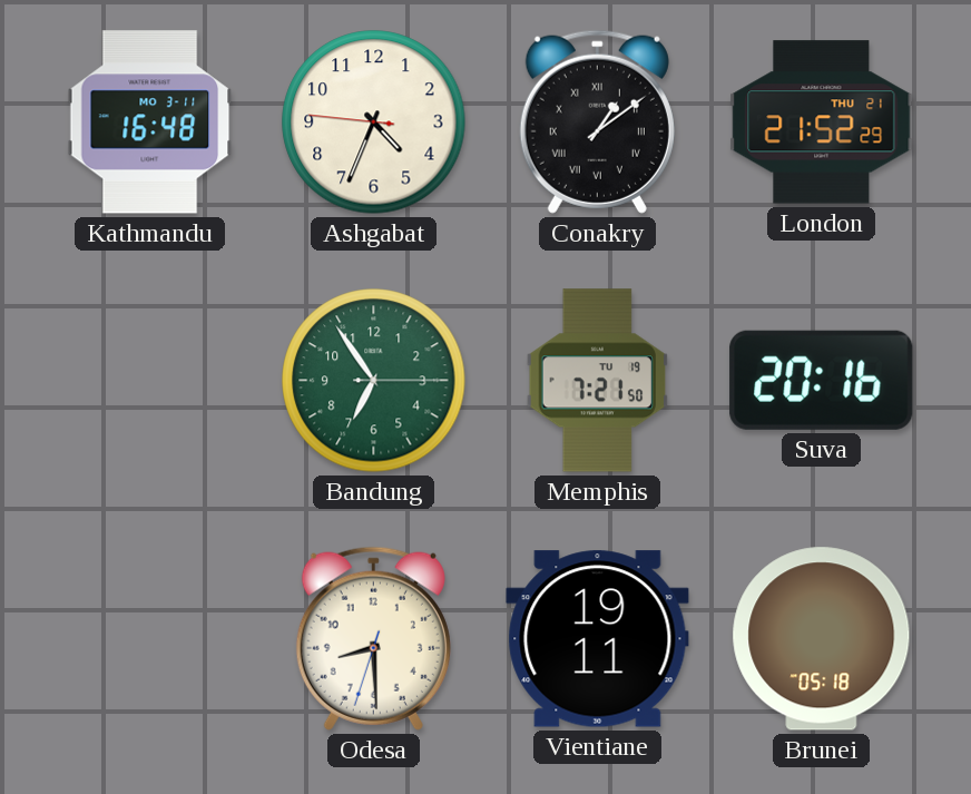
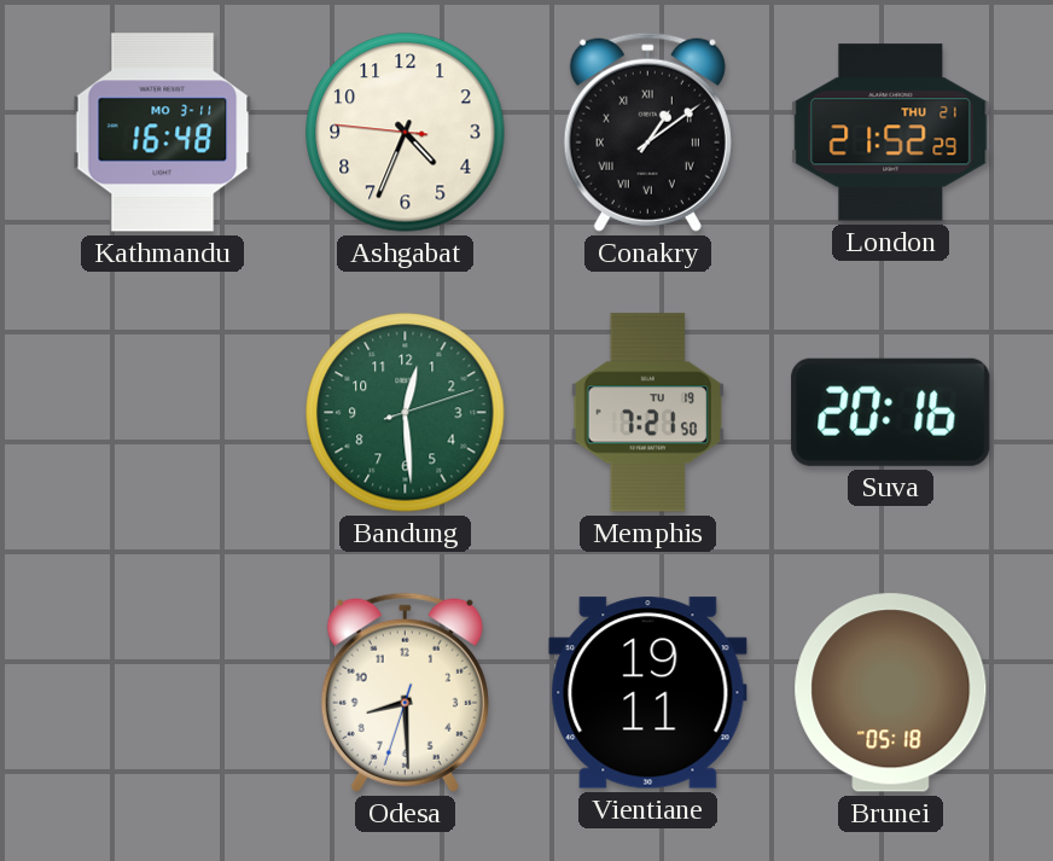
Bandung: 6:54 -> 12:29 (406, 413)
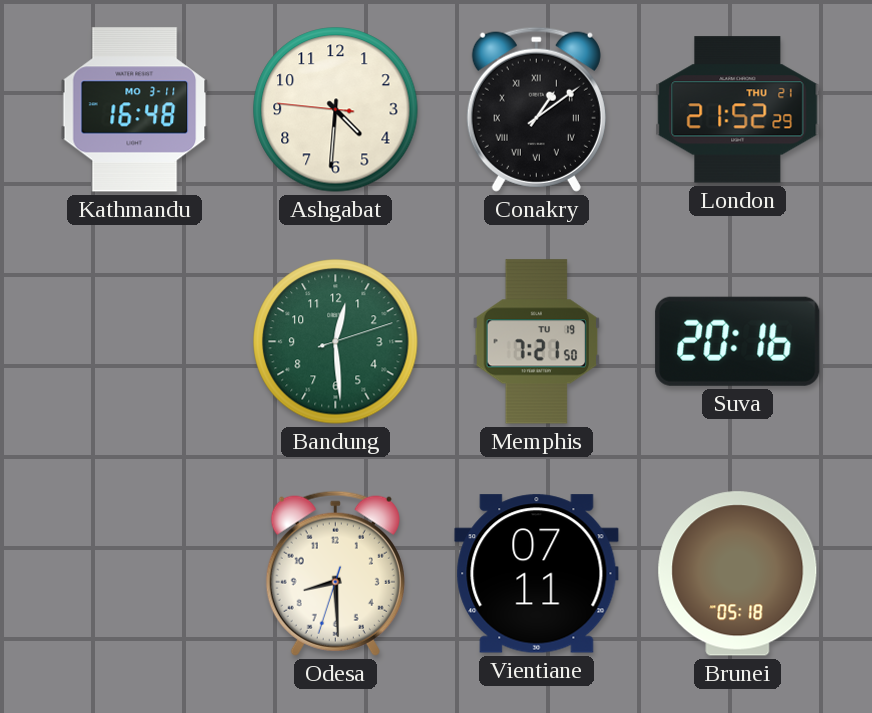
Ashgabat: 4:33 -> 4:30 (336, 110)
Vientiane: 19:11 -> 07:11 (537, 574)
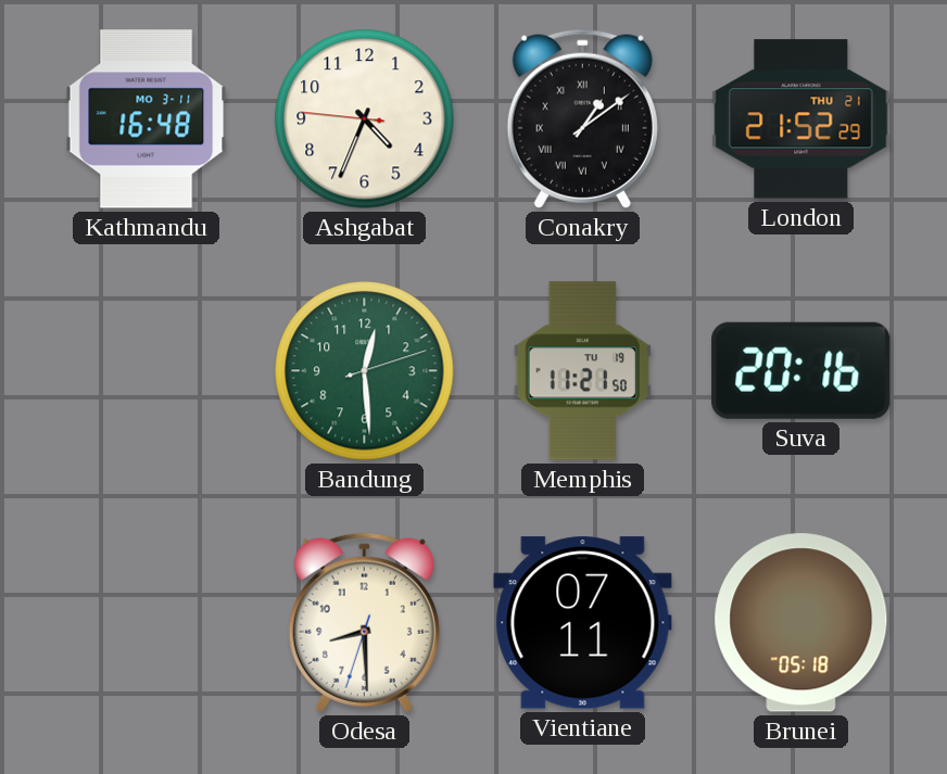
Ashgabat: 4:30 -> 4:33 (365, 119)
Memphis: 7:21 -> 11:21 (582, 371)
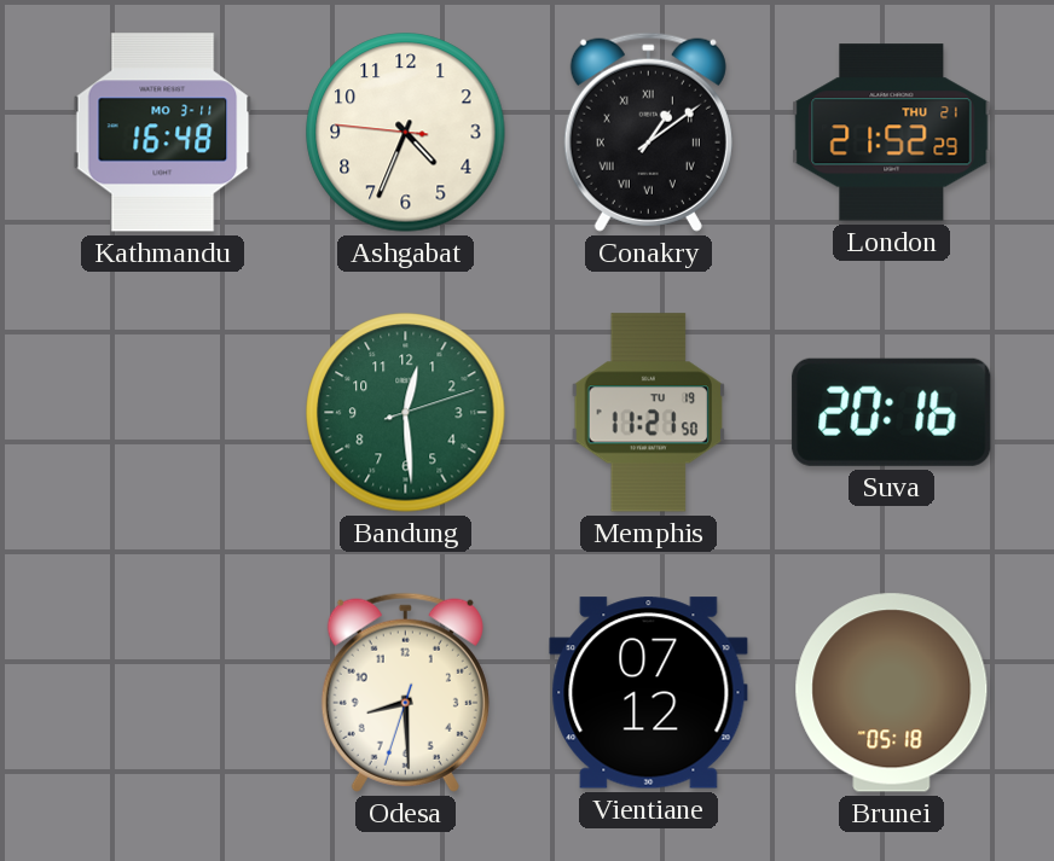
Vientiane: 07:11 -> 07:12 (649, 693)
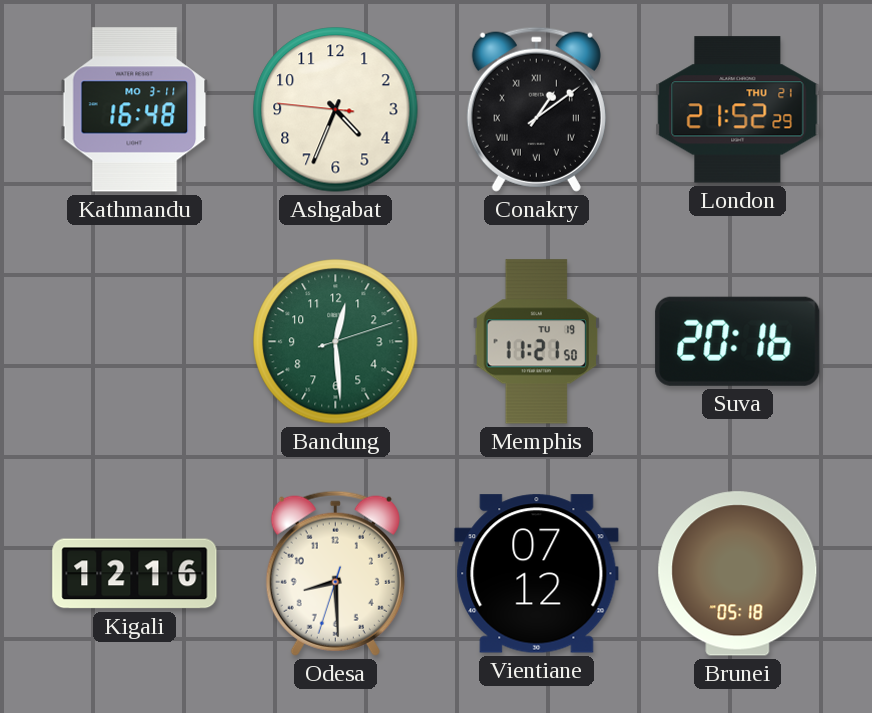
Kigali: none -> 12:16 (135, 574)
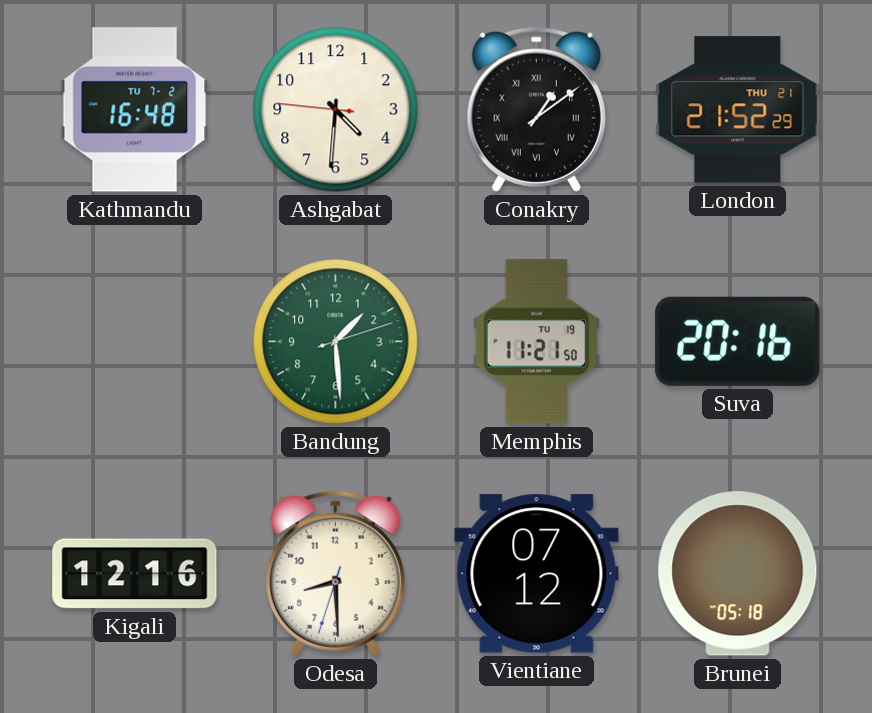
Kathmandu date: MO 3-11 -> TU 7-2 (135, 110)
Ashgabat: 4:33 -> 4:30 (336, 110)
Bandung: 12:29 -> 1:29 (336, 342)
